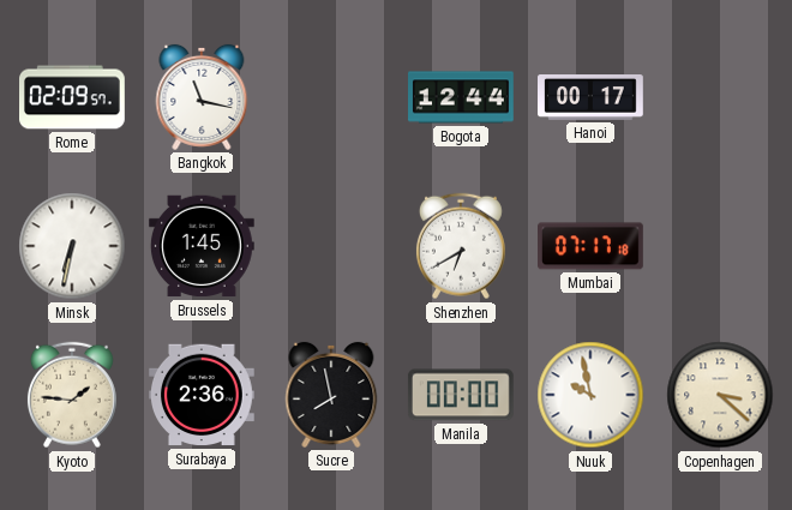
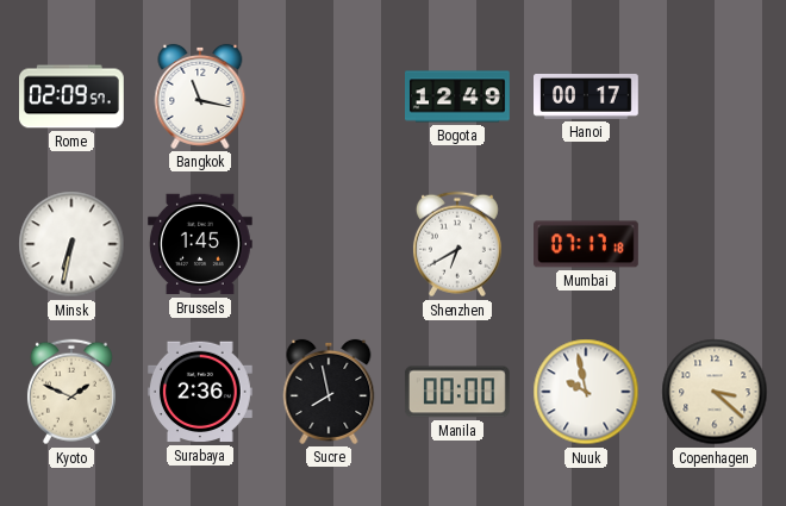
Bogota: 12:44 -> 12:49 (457, 96)
Kyoto: 1:46 -> 1:49 (71, 392)
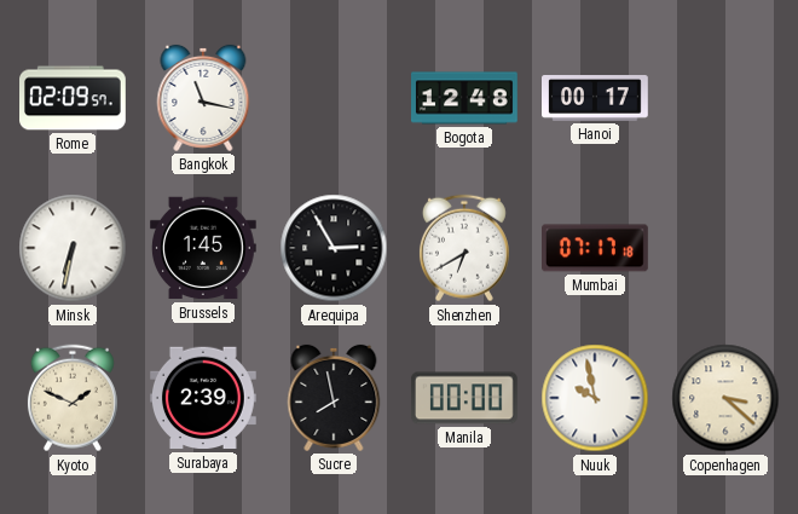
Bogota: 12:49 -> 12:48 (464, 98)
Arequipa: none -> 2:55 (334, 248)
Surabaya: 2:36 -> 2:39 (204, 398)
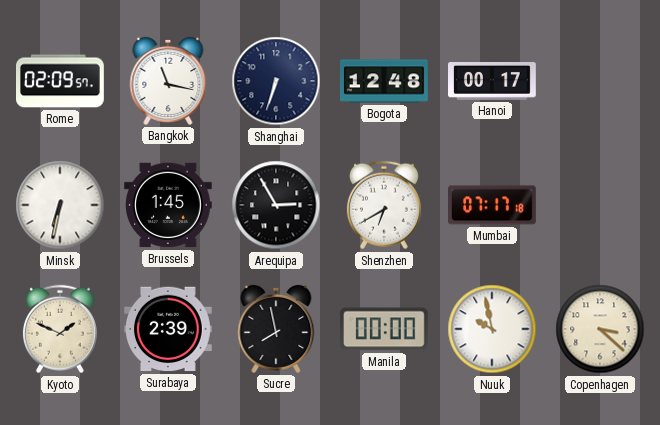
Shanghai: none -> 6:33 (276, 81)
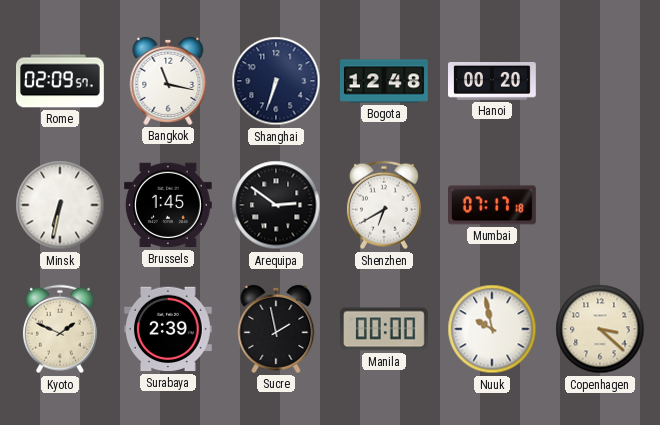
Hanoi: 00:17 -> 00:20 (492, 82)
Arequipa: 2:55 -> 2:51 (276, 205)
Sucre: 7:58 -> 1:58 (276, 329)
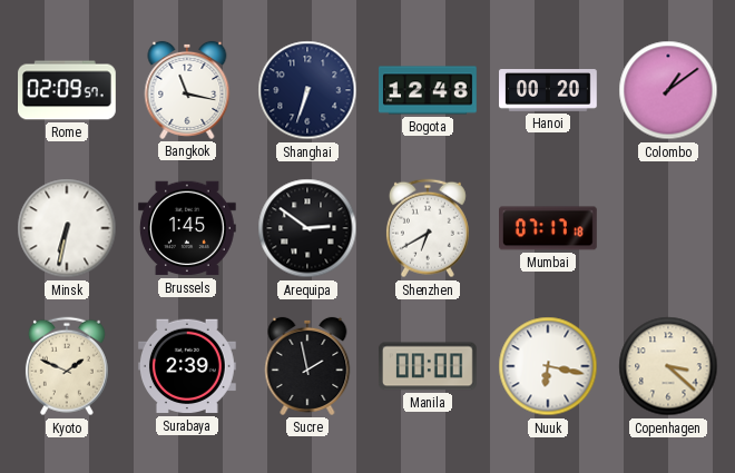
Colombo: none -> 1:09 (668, 90)
Nuuk: 9:58 -> 6:17 (548, 366)
